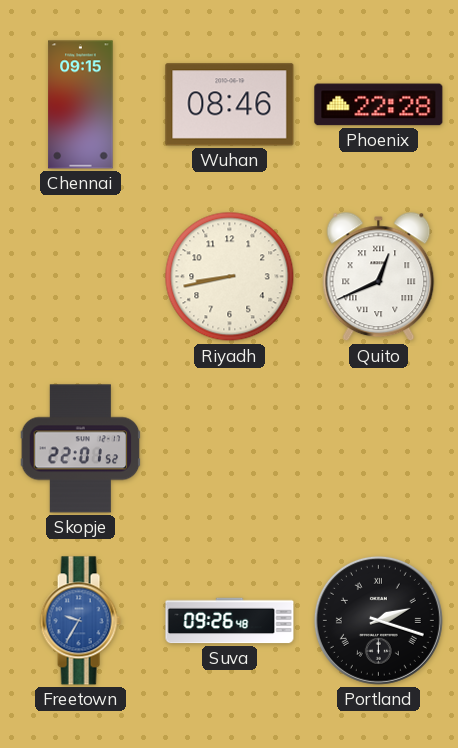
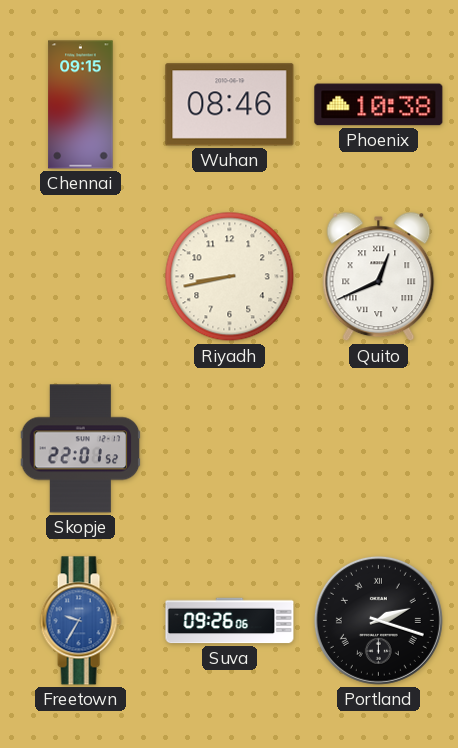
Phoenix: 22:28 -> 10:38 (379, 105)
Suva: 09:26:48 -> 09:26:06 (230, 621)
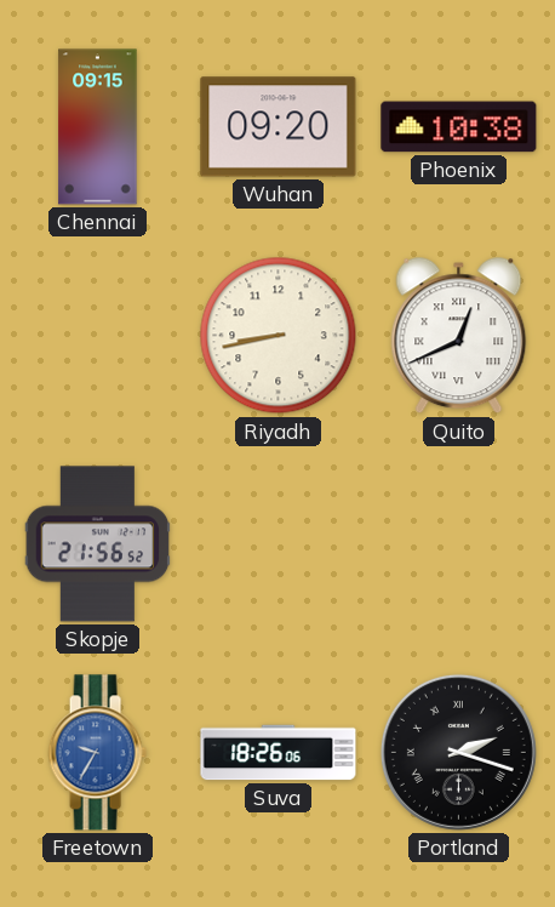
Wuhan: 08:46 -> 09:20 (279, 127)
Skopje: 22:01 -> 21:56 (98, 544)
Suva: 09:26 -> 18:26 (279, 753)
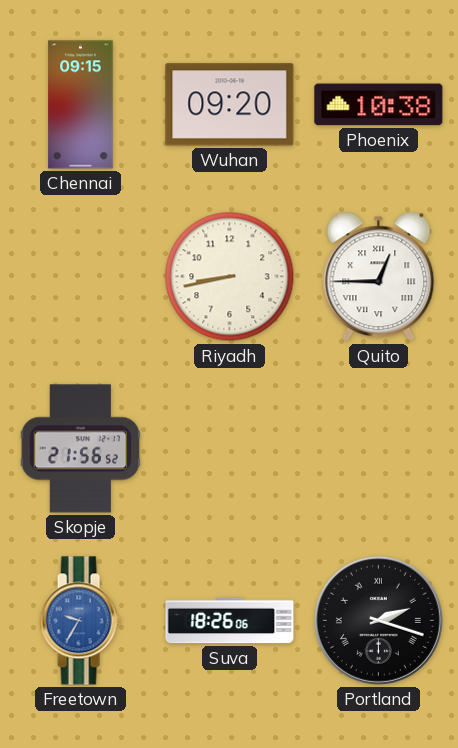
Quito: 12:41 -> 12:45 (379, 277)
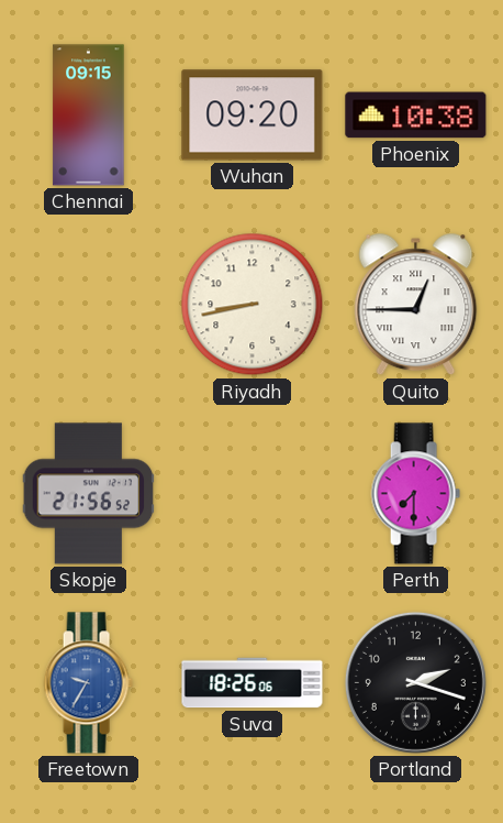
Perth: none -> 7:30 (415, 494)
Portland numerals: Roman -> Arabic (415, 682)
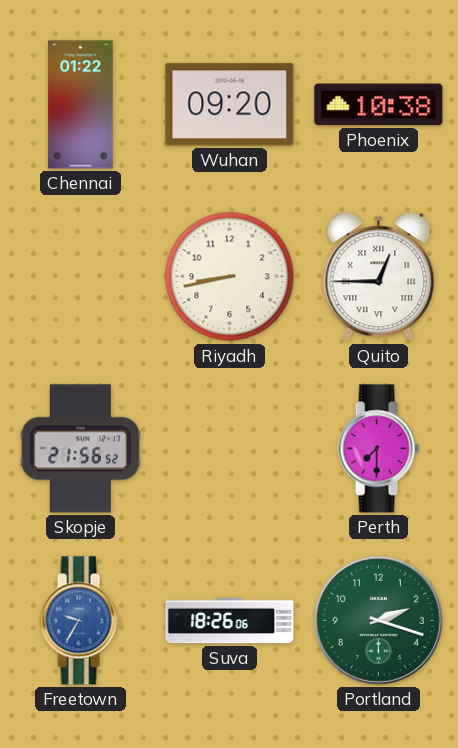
Chennai: 09:15 -> 01:22 (81, 105)
Portland dial: black -> green (378, 620)
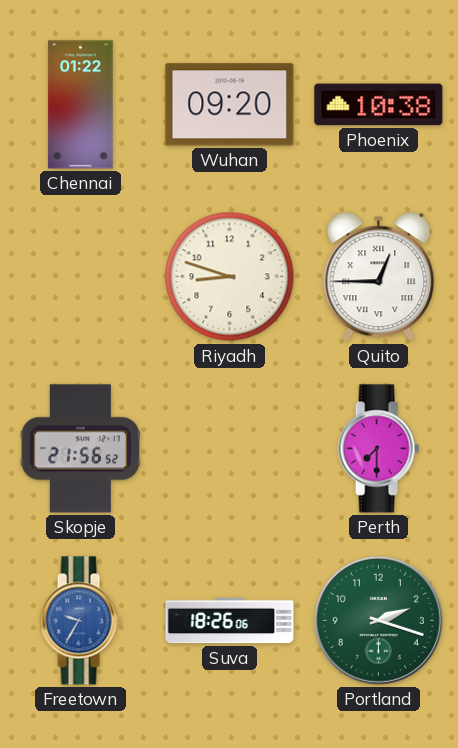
Riyadh: 8:43 -> 8:48 (230, 277)
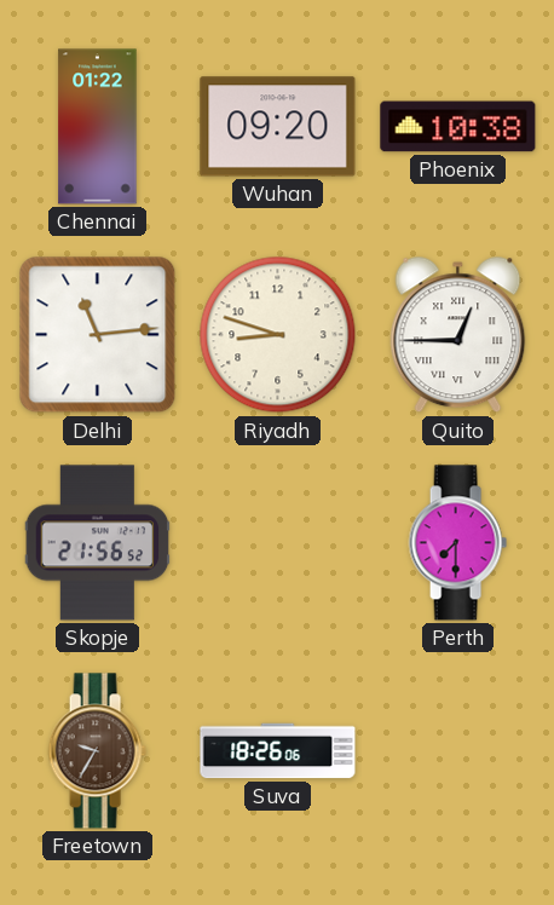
Delhi: none -> 11:14 (98, 335)
Freetown dial: blue -> brown (97, 751)
Portland: 2:18 -> none (378, 620)
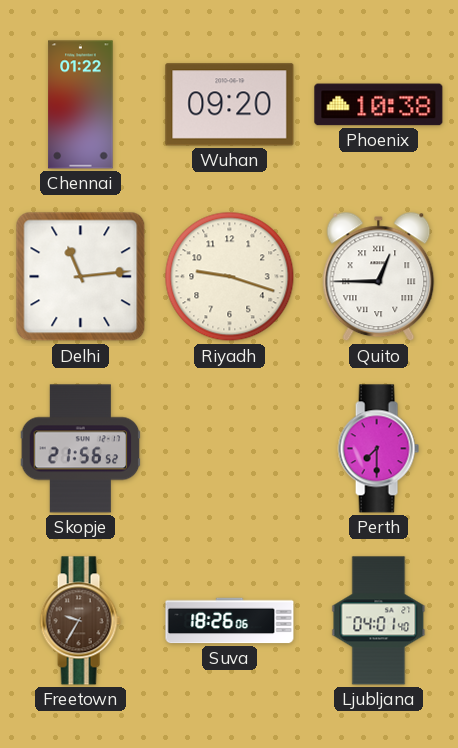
Riyadh: 8:48 -> 9:18 (230, 277)
Ljubljana: none -> 04:01 (379, 621)
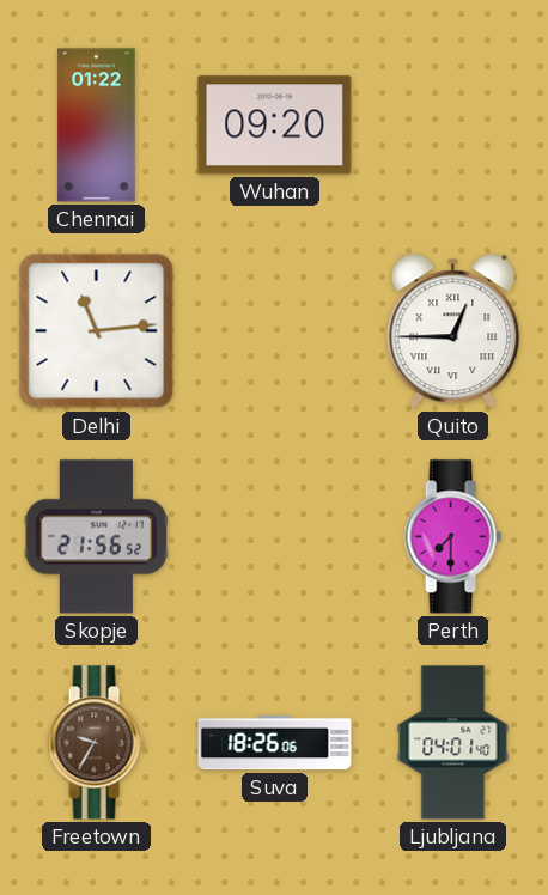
Phoenix: 10:38 -> none (379, 105)
Riyadh: 9:18 -> none (230, 277)
